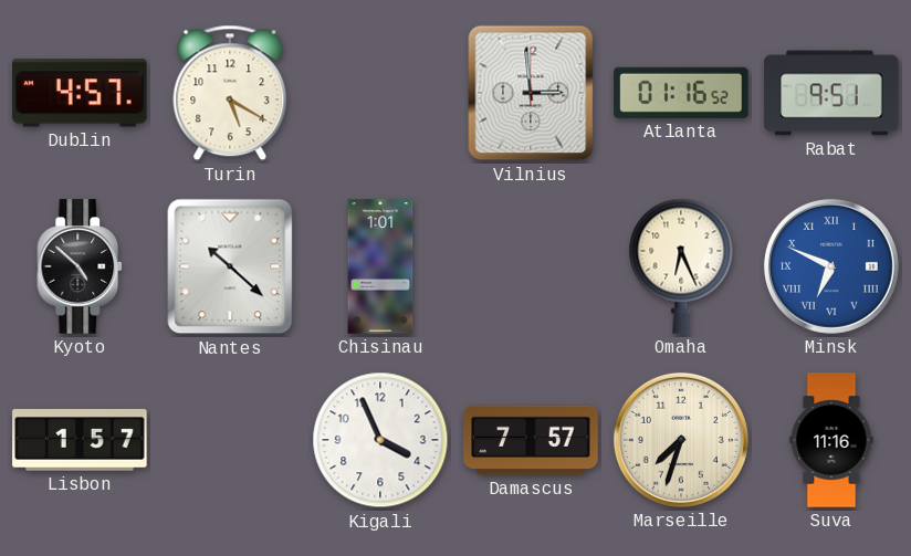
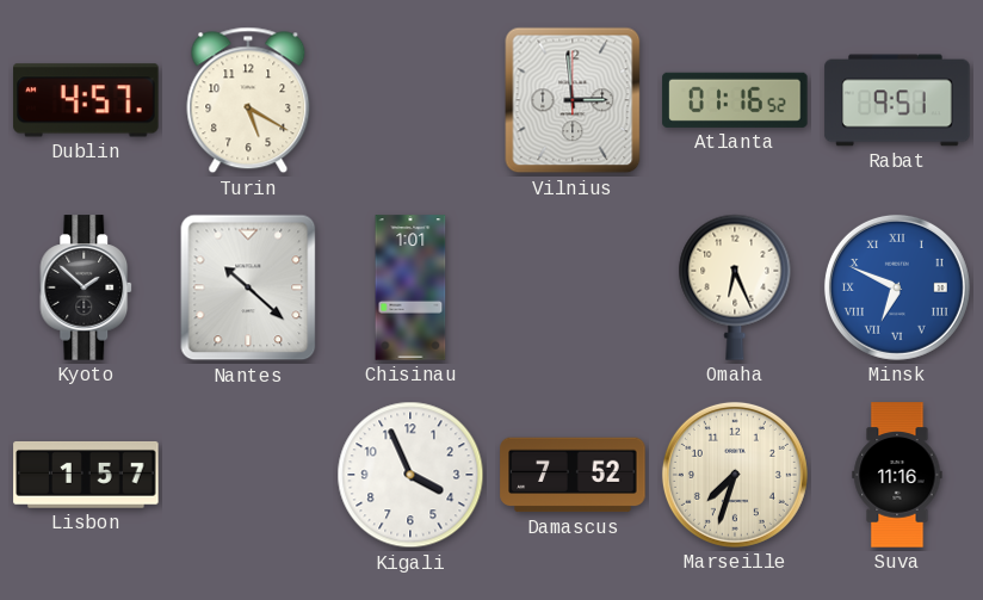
Kyoto: 4:52 -> 1:52 (87, 287)
Damascus: 7:57 -> 7:52 (573, 475)
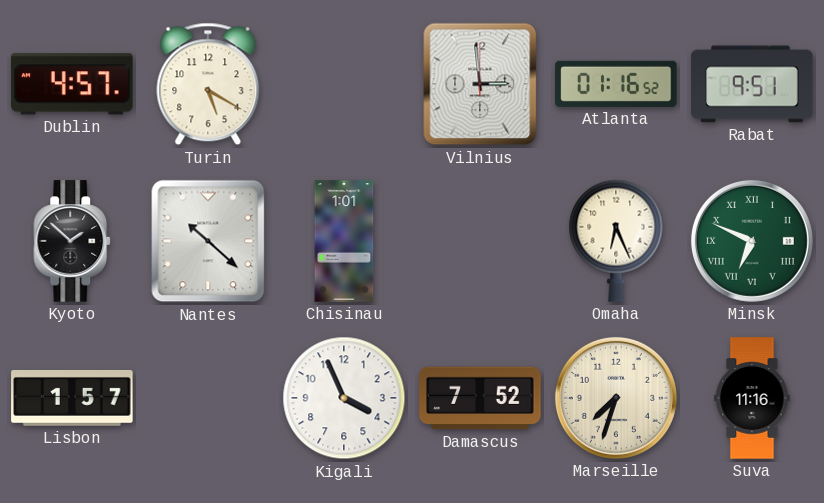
Minsk dial: blue -> green (752, 241)
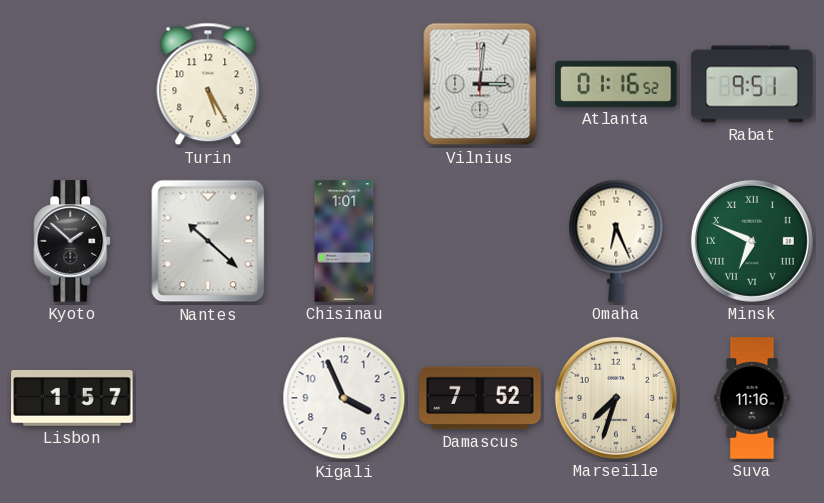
Dublin: 4:57 -> none (72, 84)
Turin: 5:20 -> 5:25 (208, 84)
Vilnius: 2:59 -> 3:01 (480, 84)
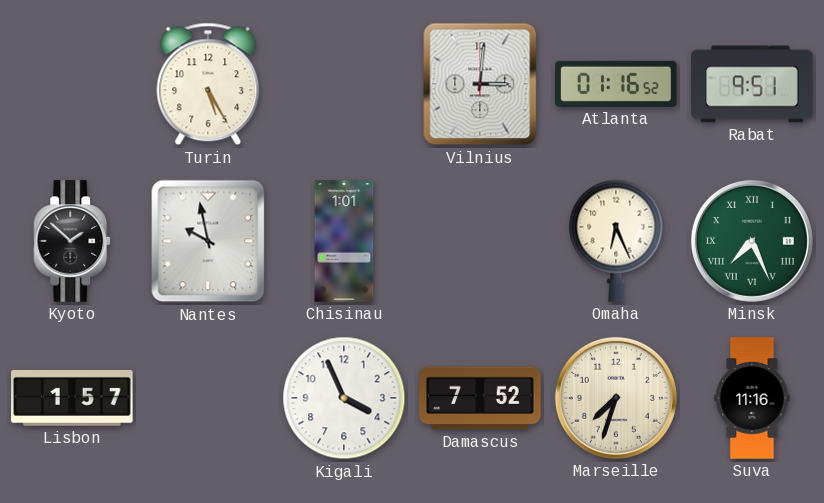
Nantes: 10:22 -> 9:58 (208, 241)
Minsk: 6:49 -> 7:26 (752, 241)
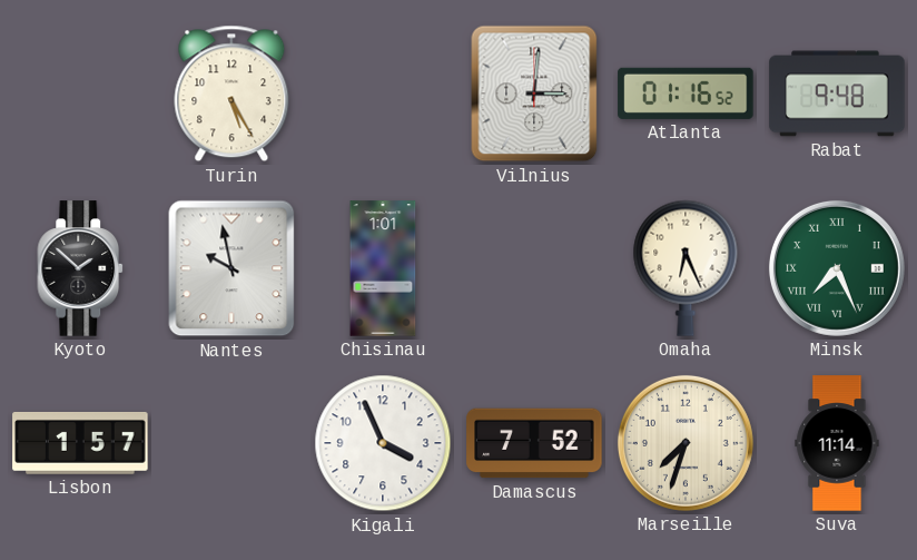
Rabat: 9:51 -> 9:48 (837, 94)
Suva: 11:16 -> 11:14 (837, 443)
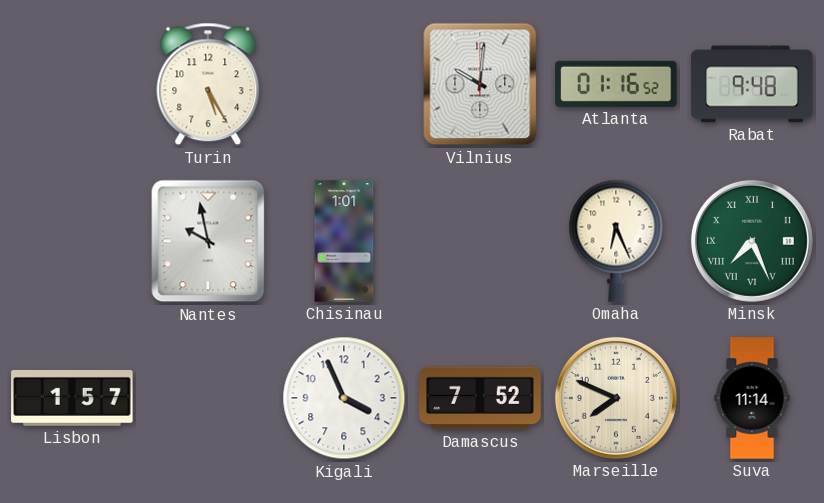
Vilnius: 3:01 -> 10:01 (480, 84)
Kyoto: 1:52 -> none (81, 268)
Marseille: 7:33 -> 7:49 (616, 398)
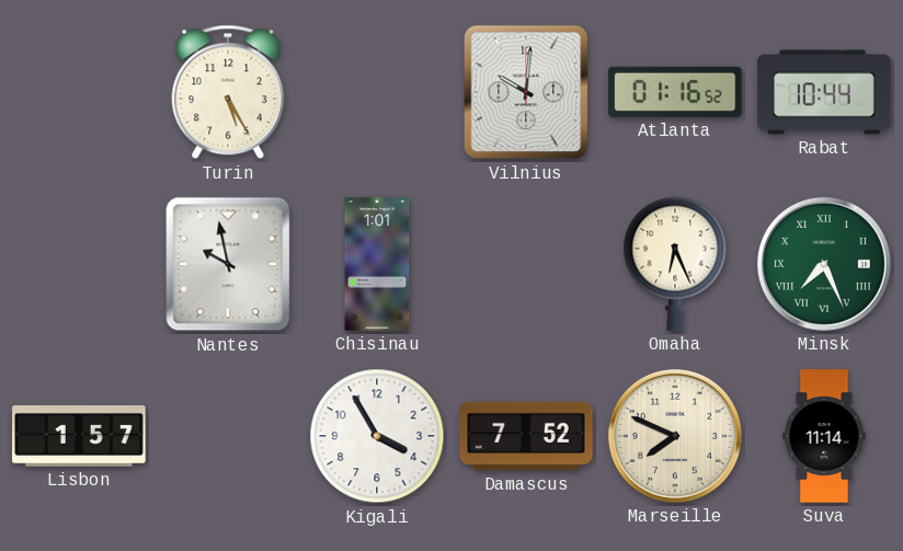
Rabat: 9:48 -> 10:44 (824, 92)
Kigali: 3:56 -> 3:55 (377, 436)
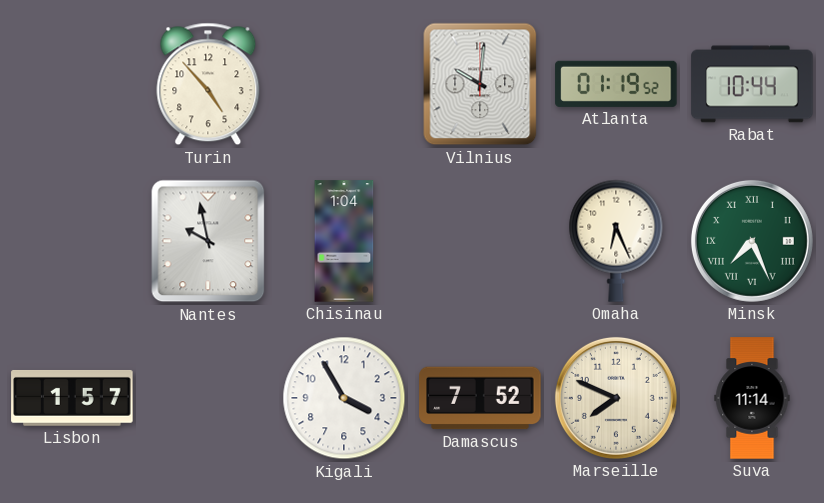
Turin: 5:25 -> 4:53 (208, 84)
Atlanta: 01:16 -> 01:19 (616, 84)
Chisinau: 1:01 -> 1:04 (344, 241)
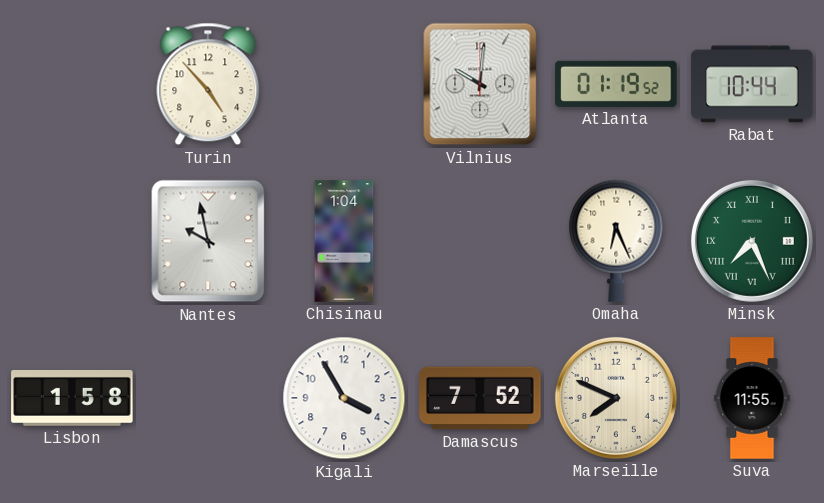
Lisbon: 1:57 -> 1:58 (72, 398)
Suva: 11:14 -> 11:55 (752, 398)
